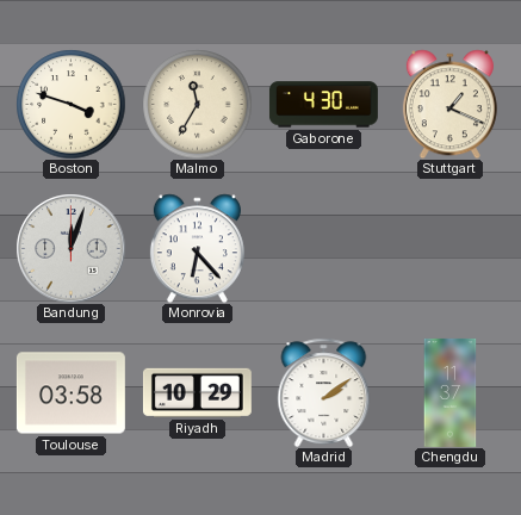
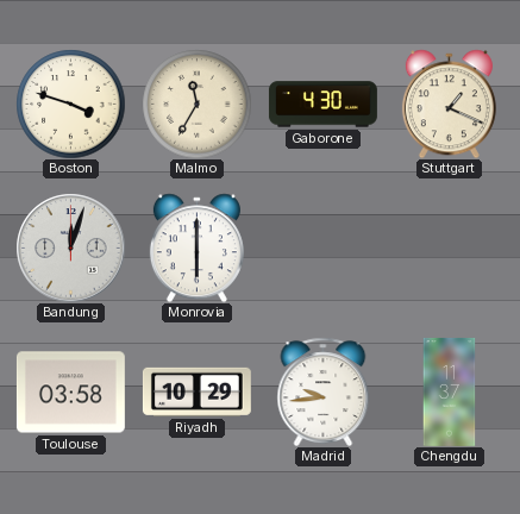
Monrovia: 6:23 -> 6:00 (196, 247)
Madrid: 2:09 -> 9:44 (324, 391)
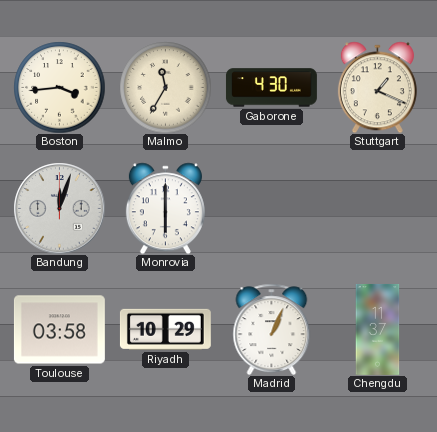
Boston: 3:48 -> 3:44 (59, 87)
Madrid: 9:44 -> 1:04 (272, 329)
